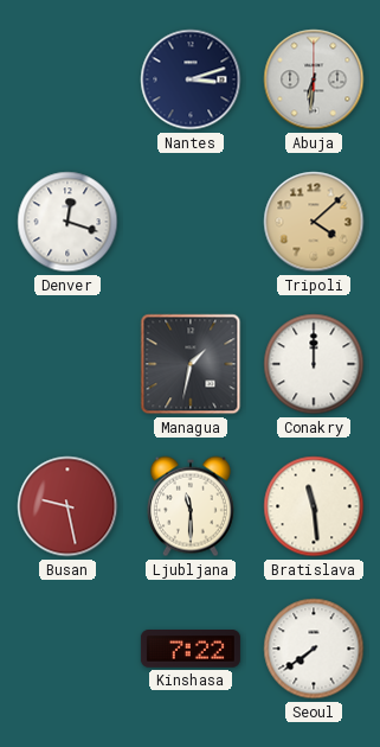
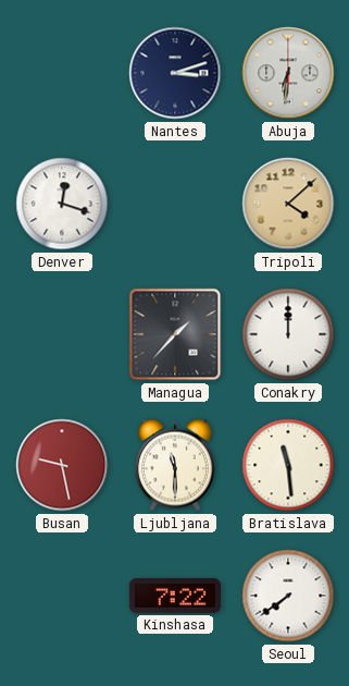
Managua: 1:32 -> 1:37 (175, 334)
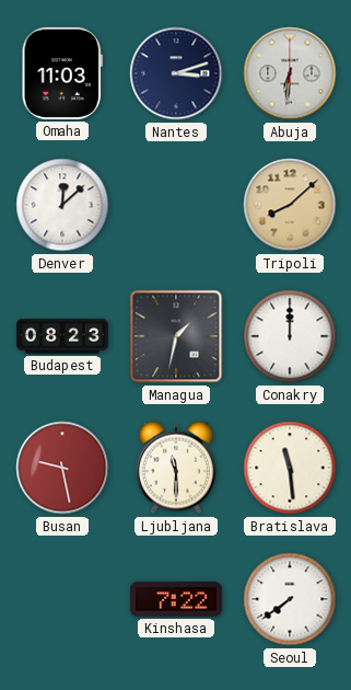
Omaha: none -> 11:03 (62, 73)
Denver: 12:18 -> 12:08 (62, 205)
Tripoli: 4:08 -> 8:08 (290, 205)
Budapest: none -> 08:23 (62, 336)
Managua: 1:37 -> 1:32 (176, 336)
